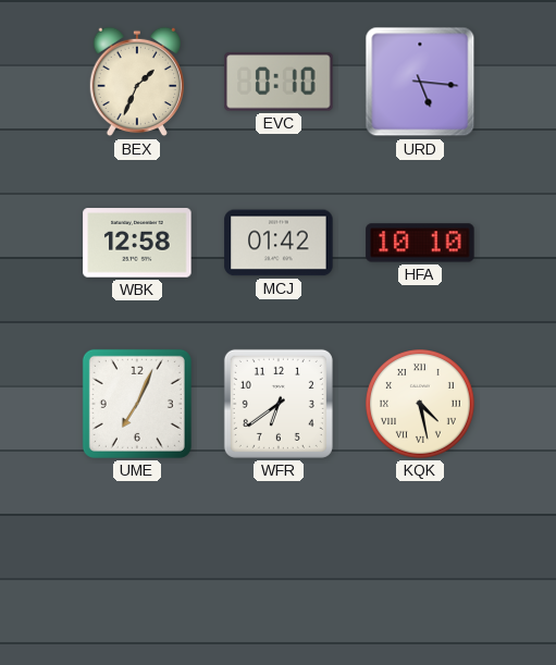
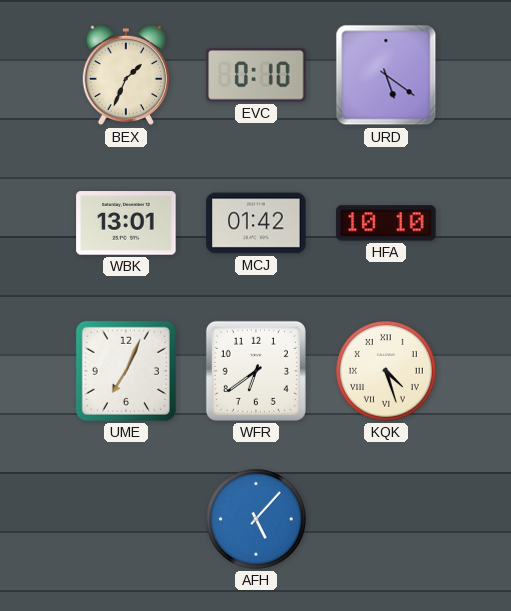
URD: 5:16 -> 5:21 (386, 75)
WBK: 12:58 -> 13:01 (126, 223)
KQK: 4:28 -> 4:27 (387, 372)
AFH: none -> 5:07 (257, 520)
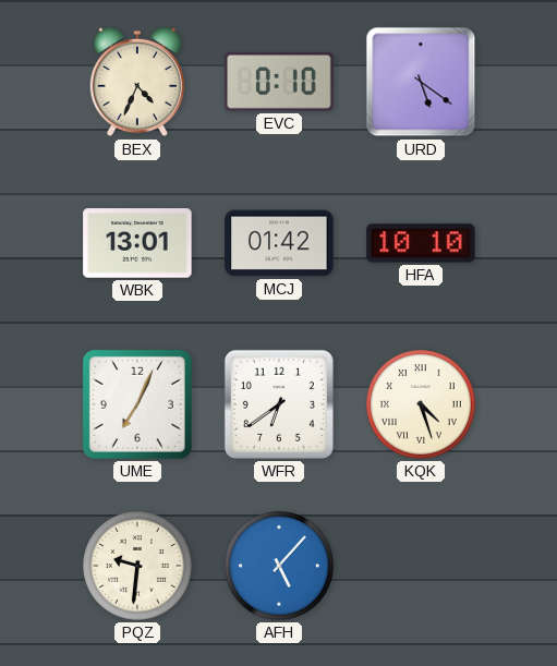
BEX: 1:34 -> 4:34 (136, 82)
PQZ: none -> 9:31 (138, 567)
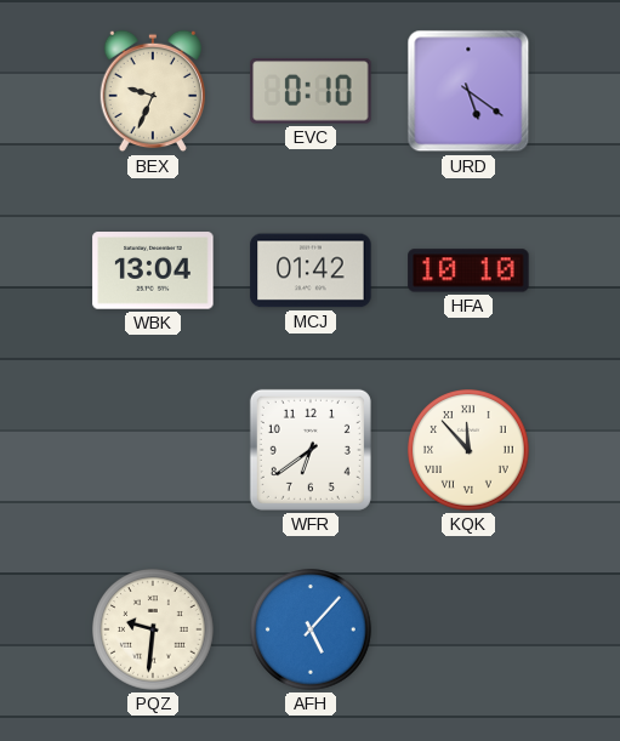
BEX: 4:34 -> 9:34 (152, 91)
WBK: 13:01 -> 13:04 (153, 270)
UME: 7:04 -> none (137, 404)
KQK: 4:27 -> 11:53 (470, 451)
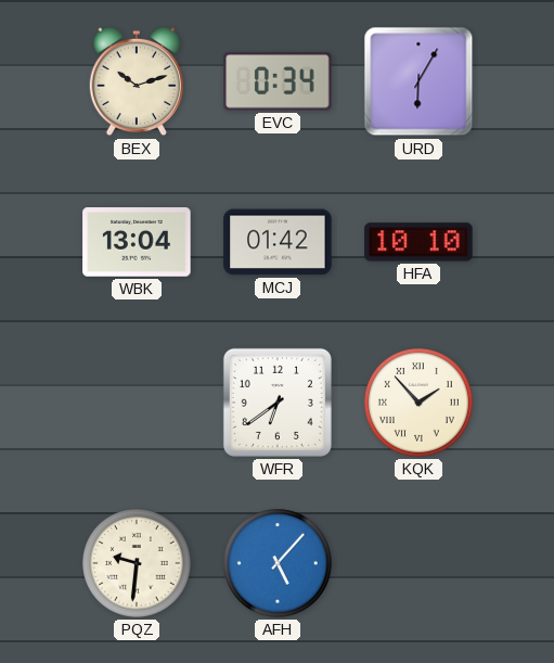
BEX: 9:34 -> 10:12 (136, 81)
EVC: 0:10 -> 0:34 (278, 81)
URD: 5:21 -> 6:05 (418, 81)
KQK: 11:53 -> 1:53 (420, 404)
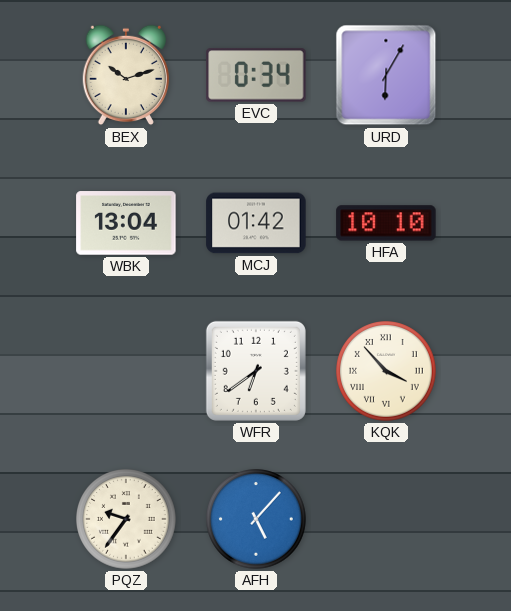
KQK: 1:53 -> 3:53 (387, 372)
PQZ: 9:31 -> 9:36 (127, 520)
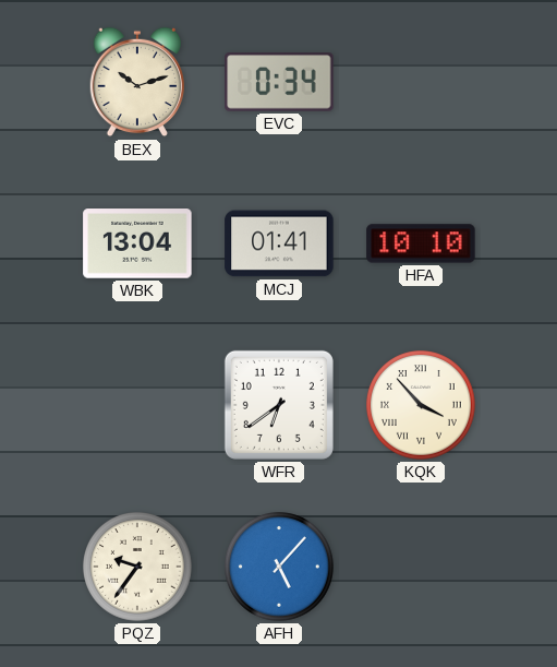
URD: 6:05 -> none (386, 75)
MCJ: 01:42 -> 01:41 (279, 243)
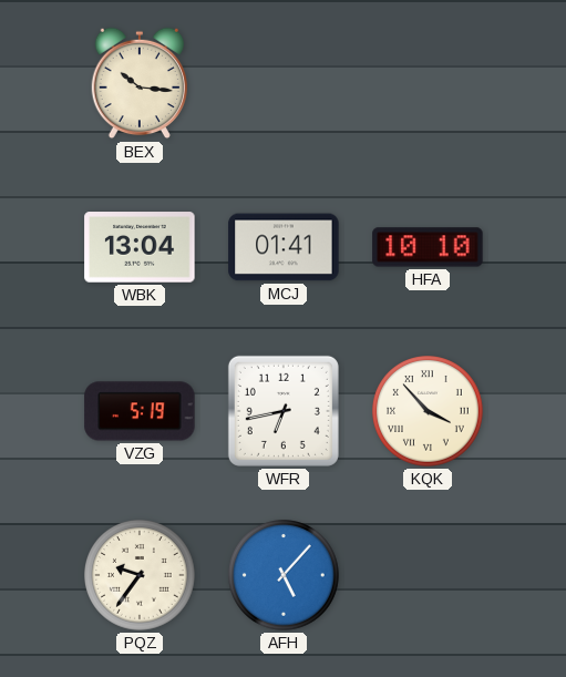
BEX: 10:12 -> 10:16 (138, 83)
EVC: 0:34 -> none (279, 82)
VZG: none -> 5:19 (140, 411)
WFR: 6:39 -> 6:43 (284, 411)
